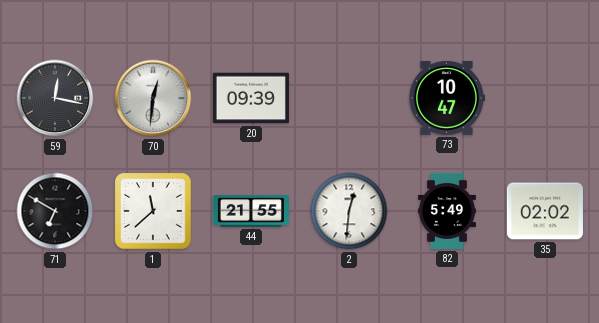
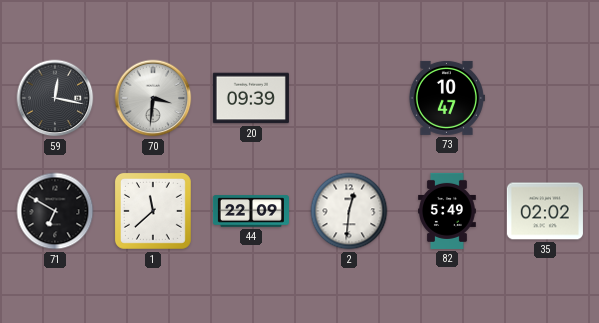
70: 12:31 -> 3:31 (153, 98)
44: 21:55 -> 22:09 (251, 211)
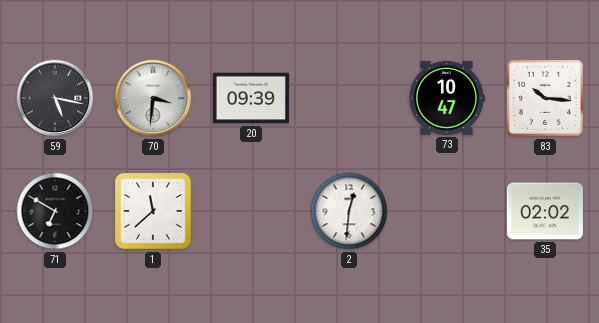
59: 12:17 -> 5:17 (55, 98)
83: none -> 10:16 (545, 98)
44: 22:09 -> none (251, 211)
82: 5:49 -> none (448, 211)
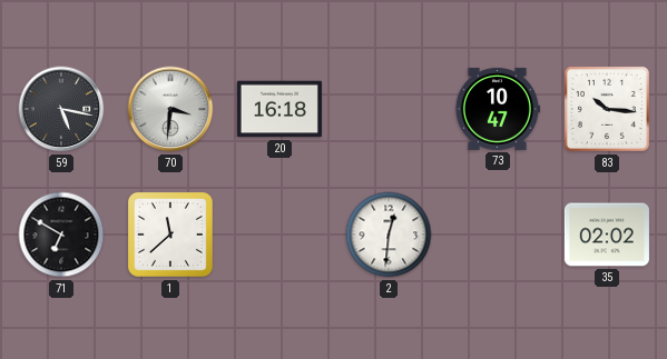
20: 09:39 -> 16:18 (279, 109)
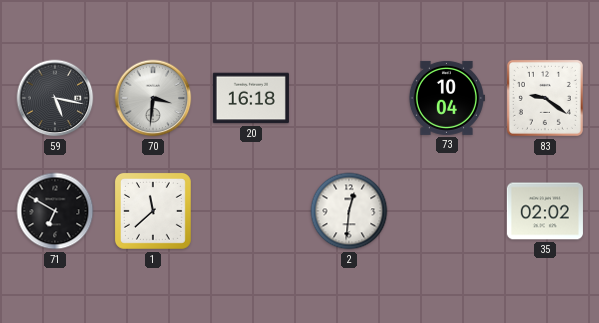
73: 10:47 -> 10:04 (446, 98)
83: 10:16 -> 9:21 (545, 98)
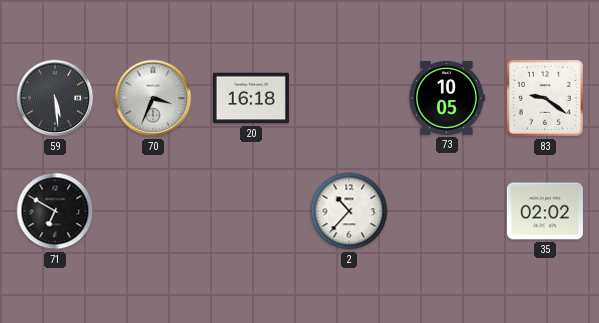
59: 5:17 -> 5:29 (55, 98)
70: 3:31 -> 3:34 (153, 98)
73: 10:04 -> 10:05 (446, 98)
1: 11:38 -> none (153, 211)
2: 12:31 -> 10:37 (349, 211)
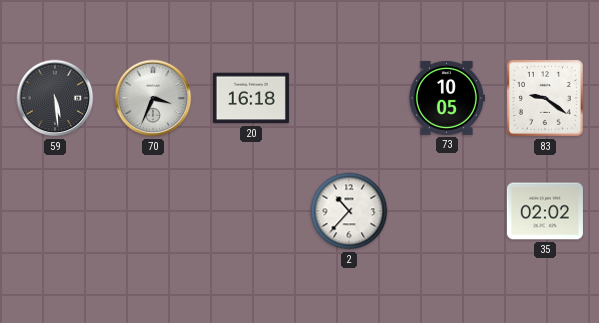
71: 6:50 -> none (55, 211)
